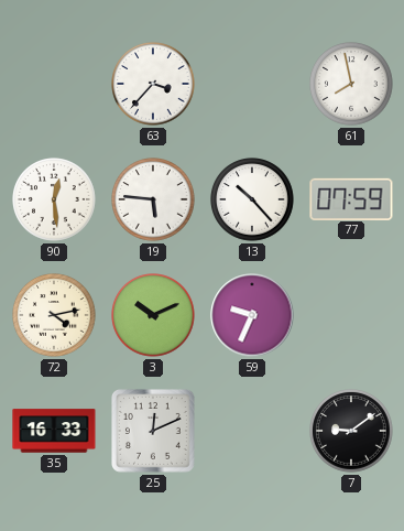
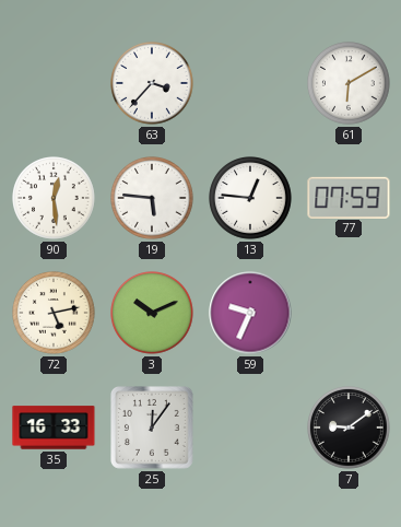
61: 7:58 -> 6:10 (349, 83)
13: 10:23 -> 12:46 (250, 198)
72: 4:13 -> 5:13 (54, 313)
25: 12:11 -> 12:06 (153, 429)
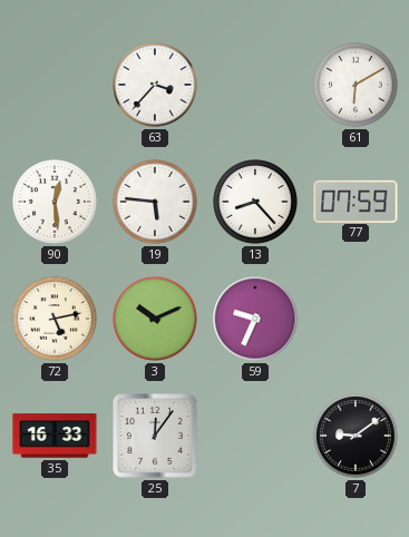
13: 12:46 -> 8:23 (255, 202)
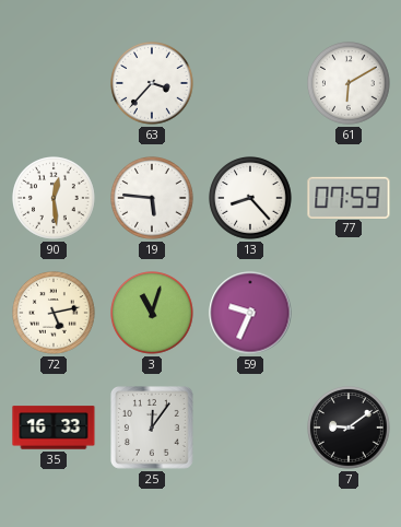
3: 10:11 -> 11:03 (152, 313)
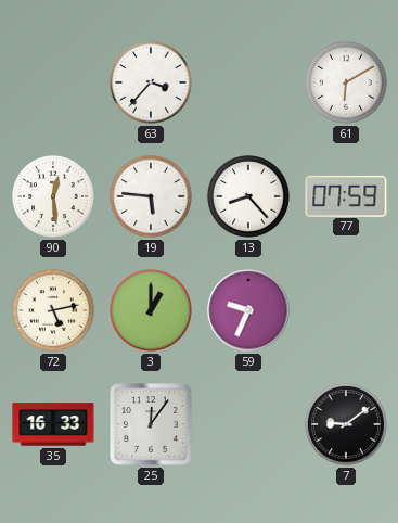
3: 11:03 -> 1:00 (151, 310)
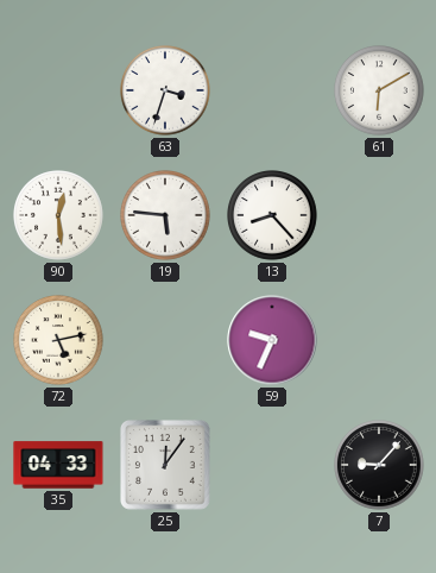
63: 3:37 -> 3:33 (165, 90)
77: 07:59 -> none (346, 195)
3: 1:00 -> none (151, 310)
35: 16:33 -> 04:33 (58, 465)
7: 9:09 -> 9:07 (379, 465)
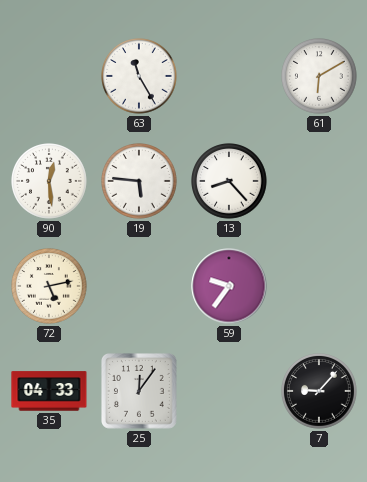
63: 3:33 -> 11:25 (139, 76)
59: 9:34 -> 9:36 (229, 286)
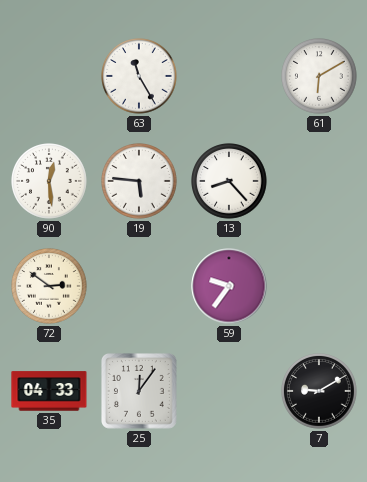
72: 5:13 -> 2:51 (49, 286)
7: 9:07 -> 9:10 (319, 391)
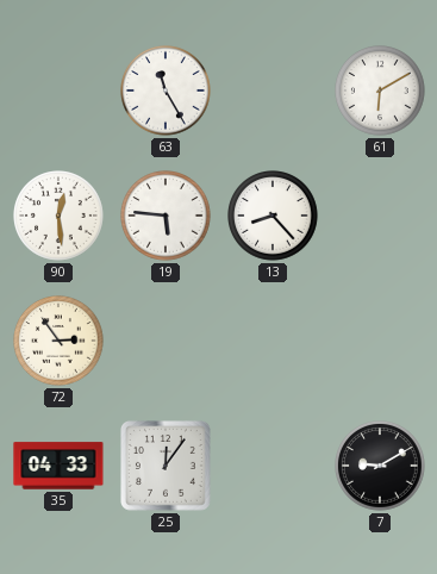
72: 2:51 -> 2:54 (58, 341)
59: 9:36 -> none (229, 286)
